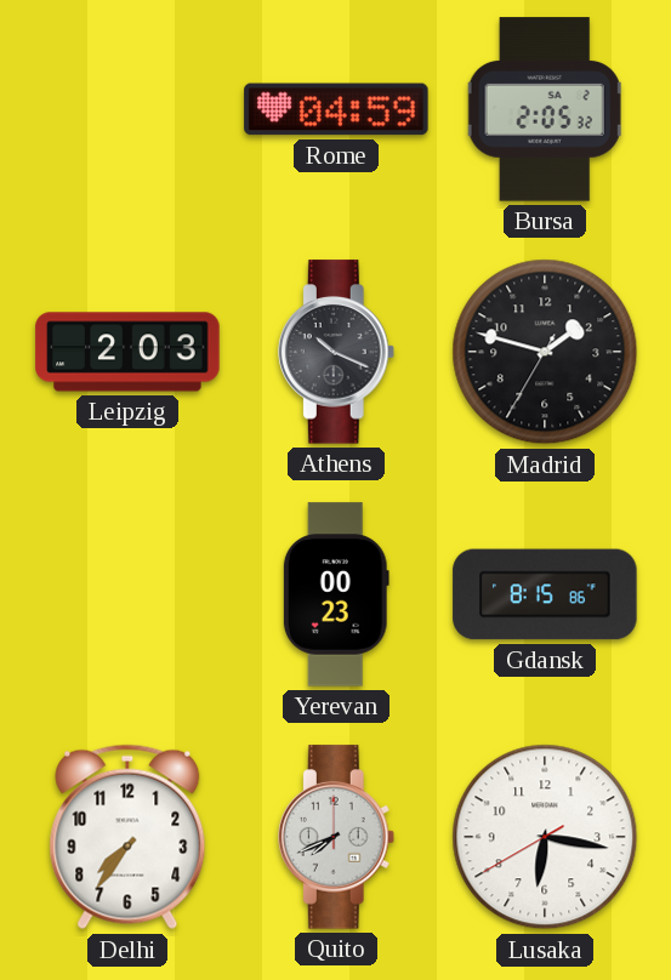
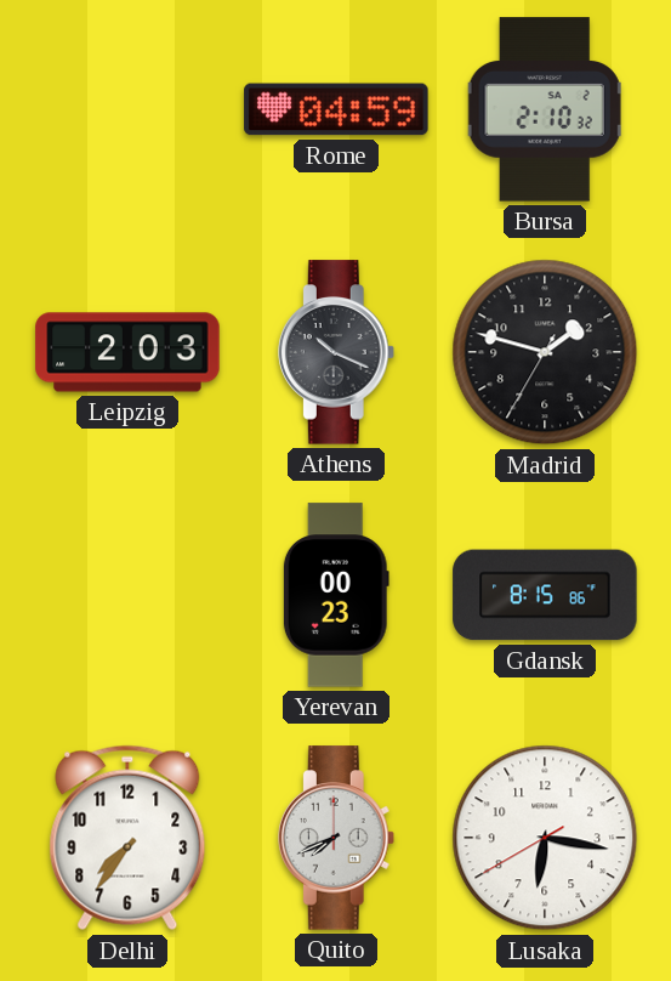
Bursa: 2:05 -> 2:10 (545, 109)
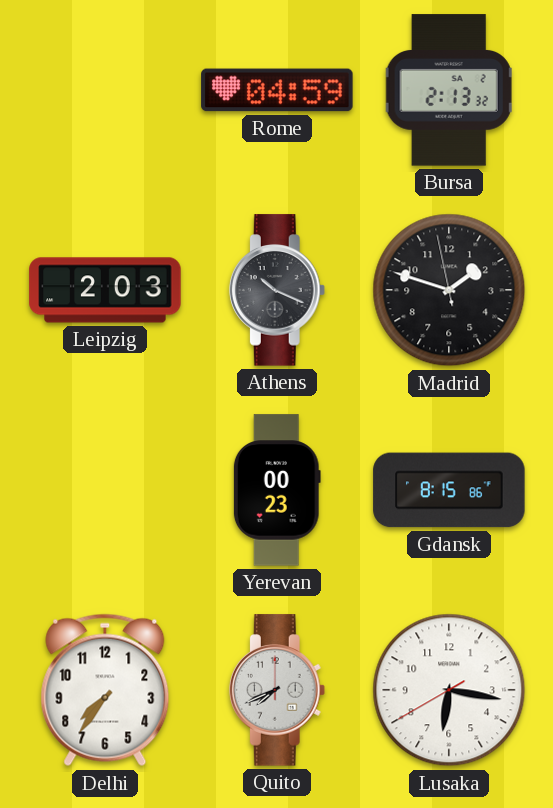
Bursa: 2:10 -> 2:13 (449, 90)
Madrid: 1:47:35 -> 1:47:58 (449, 290)
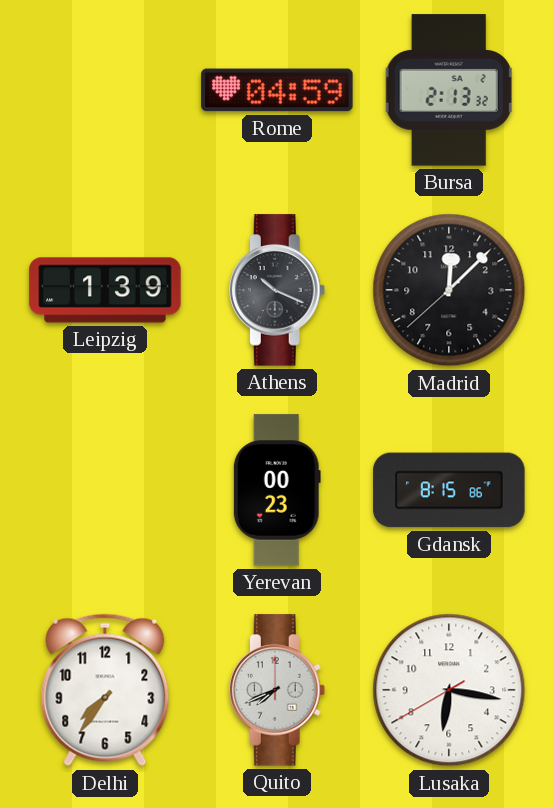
Leipzig: 2:03 -> 1:39 (105, 290)
Madrid: 1:47 -> 12:07 (449, 290)
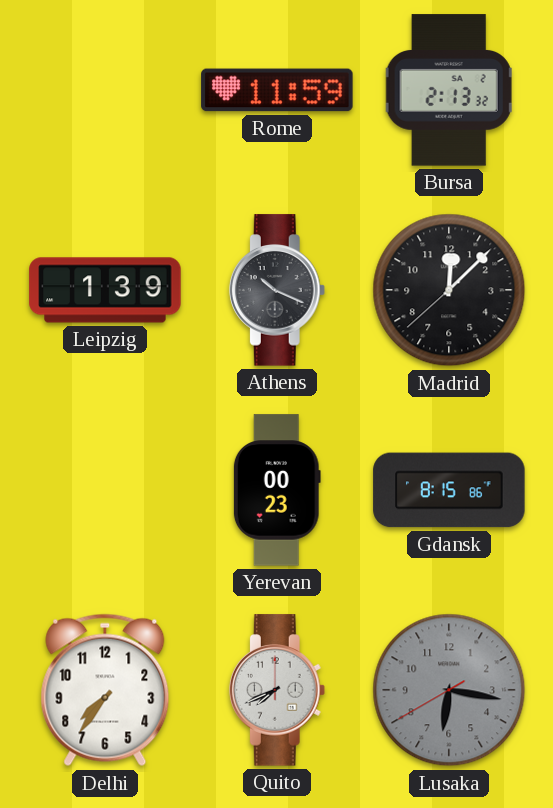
Rome: 04:59 -> 11:59 (277, 90)
Lusaka dial: white -> grey (449, 690)
